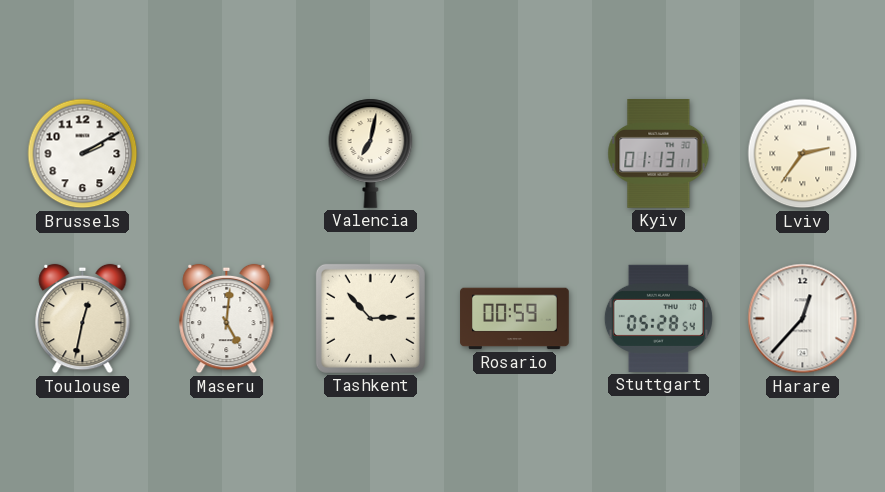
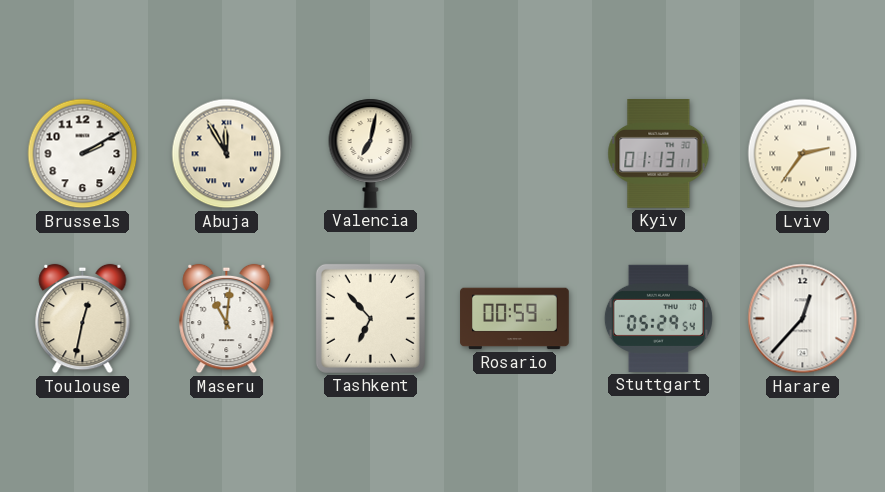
Abuja: none -> 11:55 (227, 154)
Maseru: 5:01 -> 11:01 (227, 319)
Tashkent: 2:53 -> 6:53 (370, 318)
Stuttgart: 05:28 -> 05:29 (658, 318)
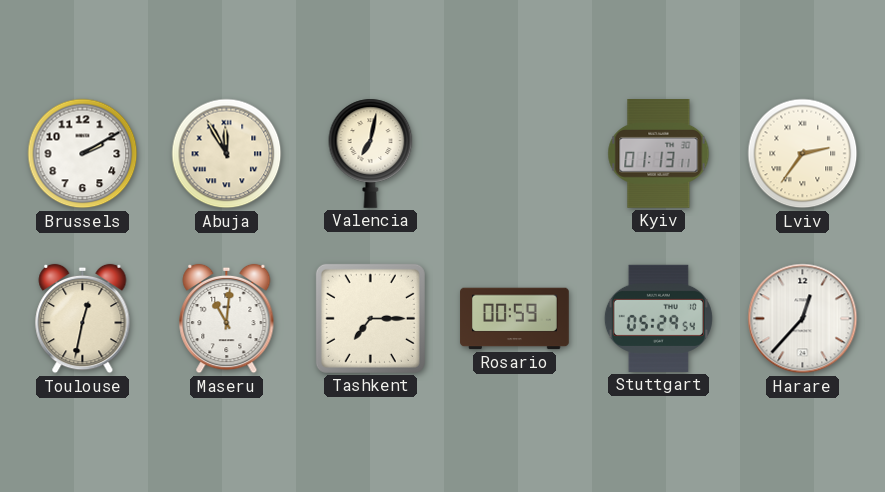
Tashkent: 6:53 -> 7:15 (370, 318)
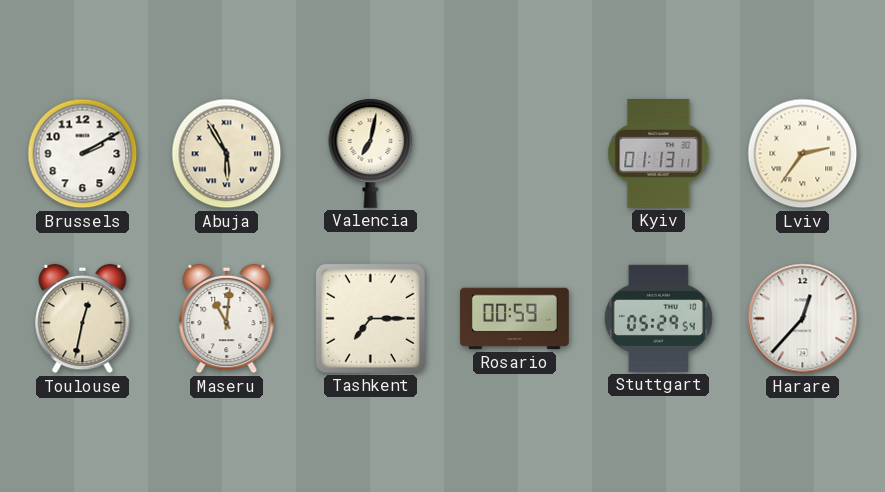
Abuja: 11:55 -> 5:55 (227, 154)
